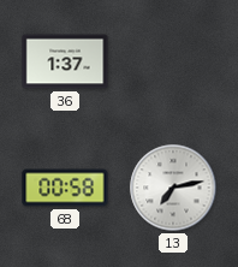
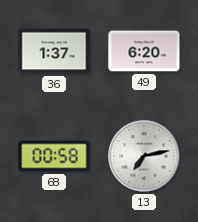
49: none -> 6:20 (144, 51)
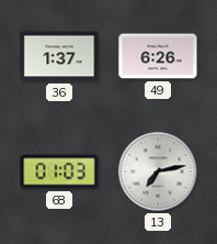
49: 6:20 -> 6:26 (158, 56)
68: 00:58 -> 01:03 (59, 171)
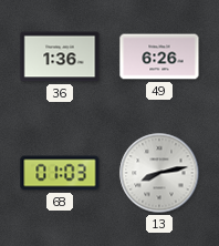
36: 1:37 -> 1:36 (60, 57)
13: 7:13 -> 8:13 (159, 173)
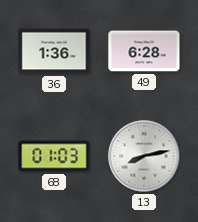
49: 6:26 -> 6:28 (144, 51)
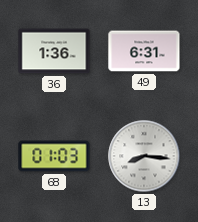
49: 6:28 -> 6:31 (144, 51)
13: 8:13 -> 8:16 (144, 156)
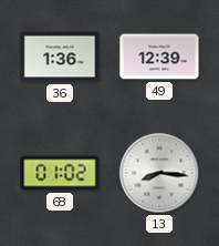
49: 6:31 -> 12:39 (159, 57)
68: 01:03 -> 01:02 (60, 173)
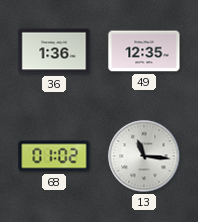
49: 12:39 -> 12:35 (144, 51)
13: 8:16 -> 11:16 (144, 156)
